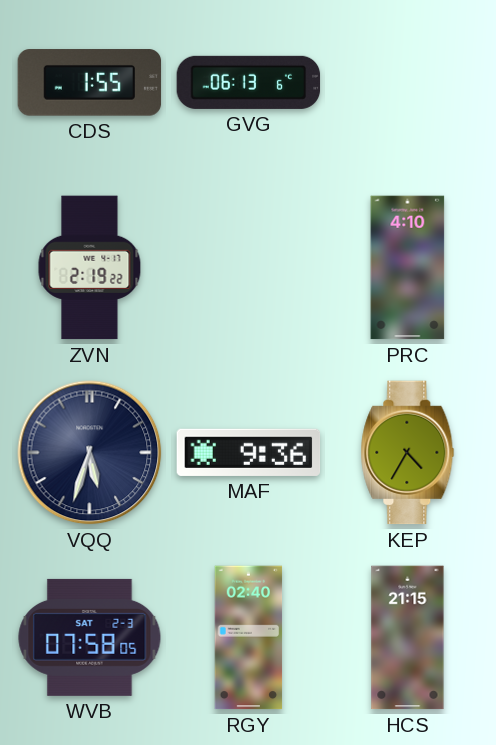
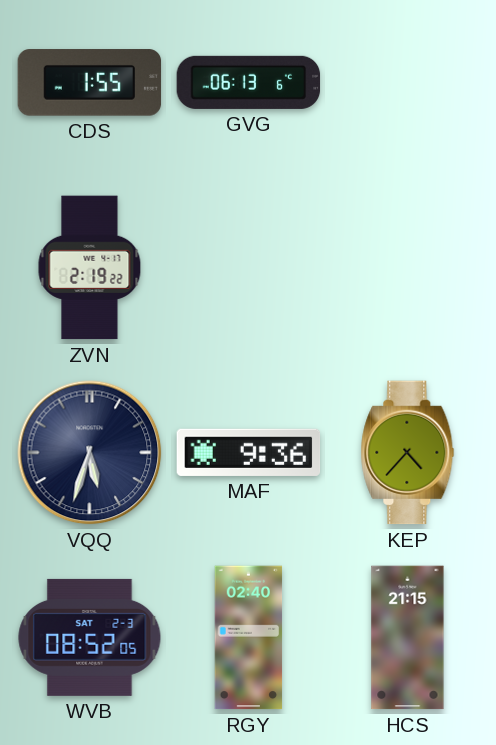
PRC: 4:10 -> none (408, 268)
KEP: 4:35 -> 4:37 (408, 453)
WVB: 07:58 -> 08:52 (90, 637)
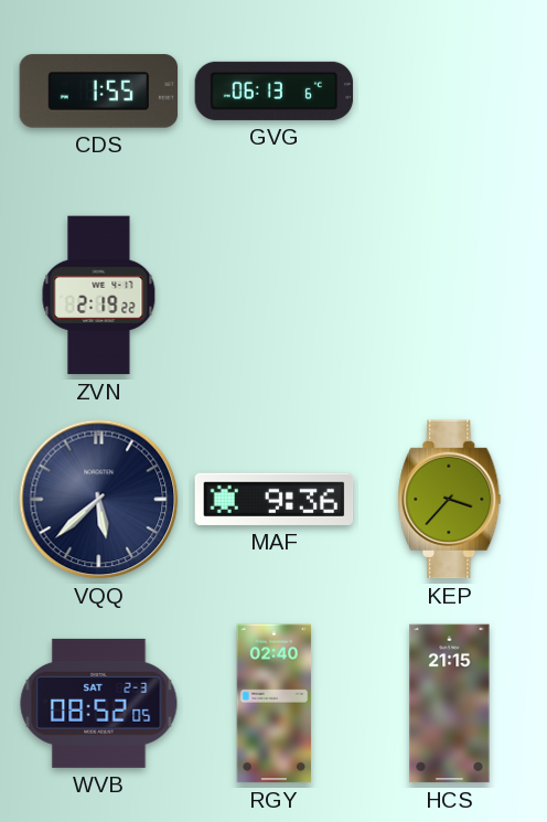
VQQ: 5:33 -> 5:38 (99, 500)
KEP: 4:37 -> 3:37 (450, 500)
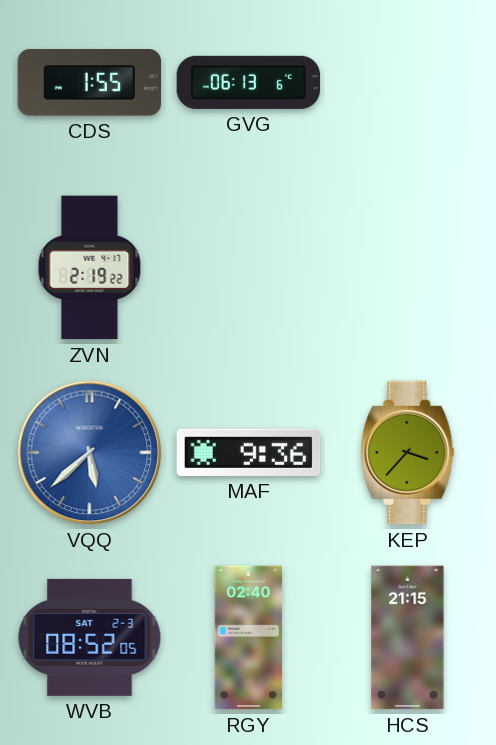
VQQ dial: navy -> blue (90, 453)
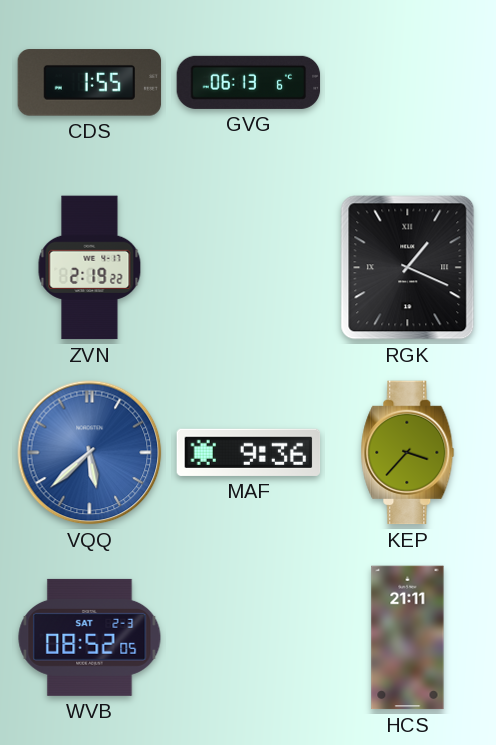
RGK: none -> 1:19 (408, 268)
RGY: 02:40 -> none (249, 638)
HCS: 21:15 -> 21:11 (408, 638)
